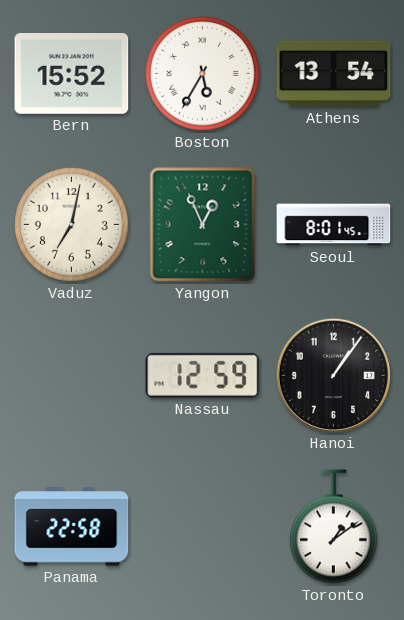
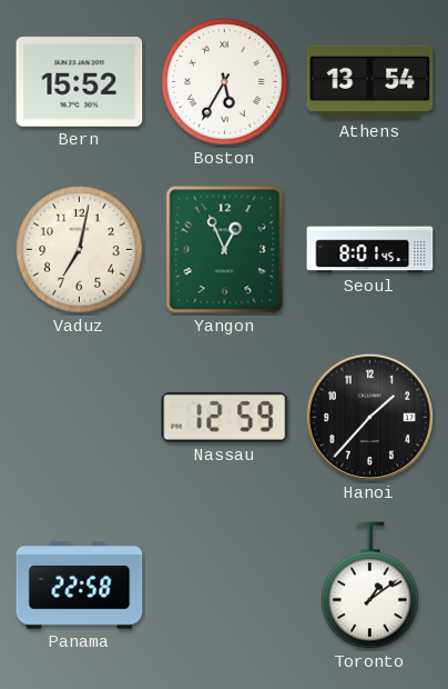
Hanoi: 1:06 -> 1:37 (369, 417)
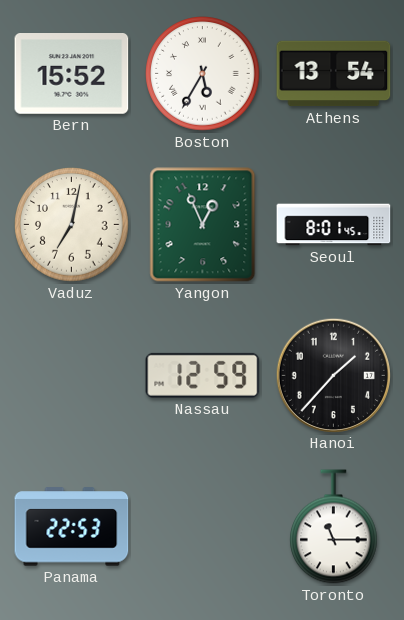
Panama: 22:58 -> 22:53 (72, 527)
Toronto: 1:09 -> 11:15 (334, 527)
